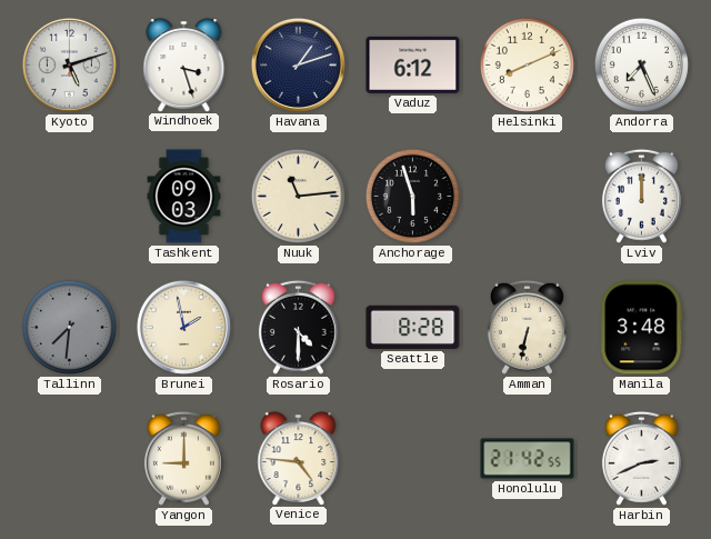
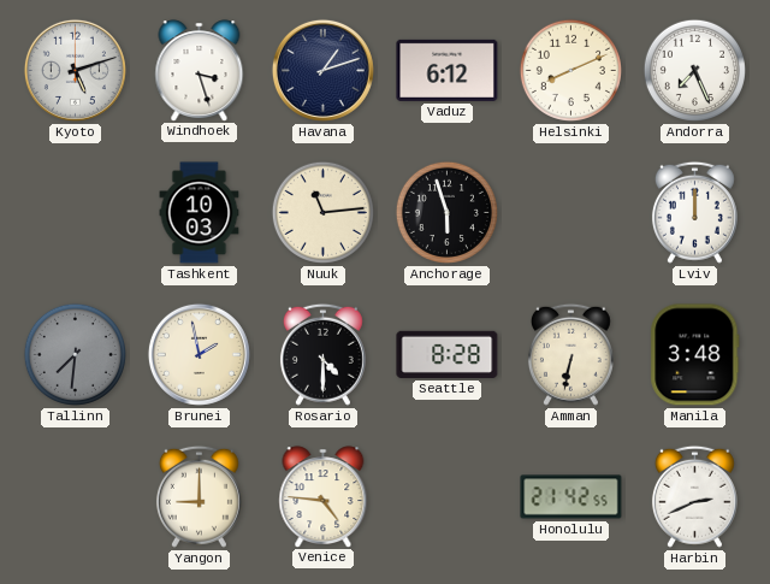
Tashkent: 09:03 -> 10:03 (200, 213)
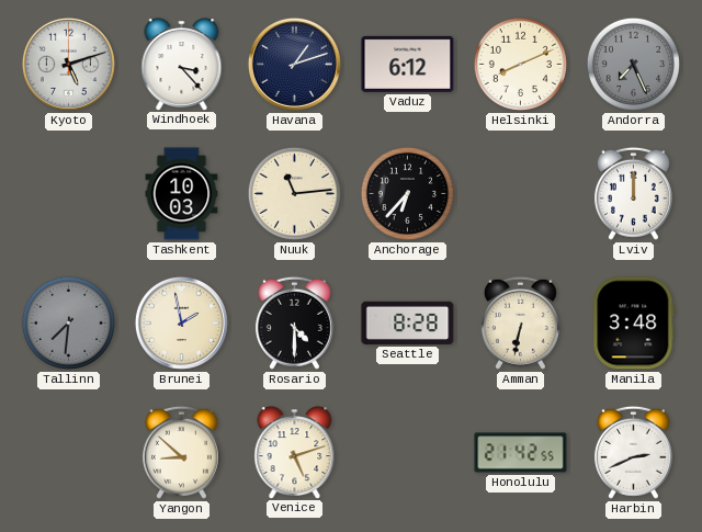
Windhoek: 3:27 -> 3:23 (182, 64)
Andorra dial: white -> grey (633, 64)
Anchorage: 5:57 -> 6:37 (407, 193)
Yangon: 9:00 -> 8:52 (181, 452)
Venice: 4:46 -> 5:12 (295, 452)
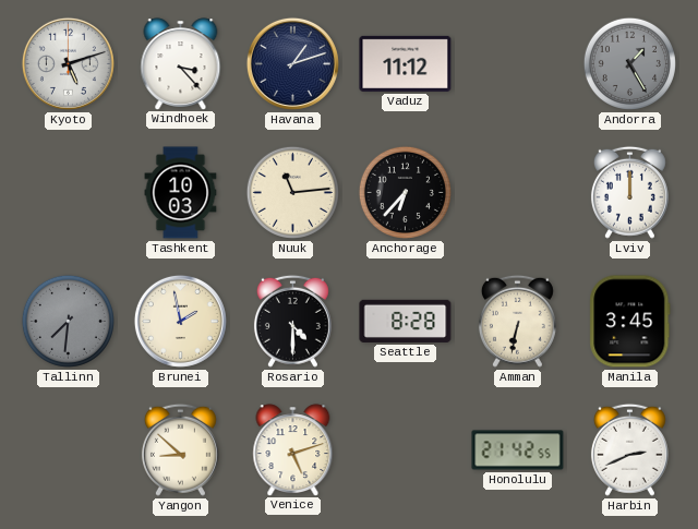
Vaduz: 6:12 -> 11:12 (406, 63)
Helsinki: 8:11 -> none (520, 64)
Andorra: 7:26 -> 1:25 (629, 63)
Manila: 3:48 -> 3:45 (630, 322)
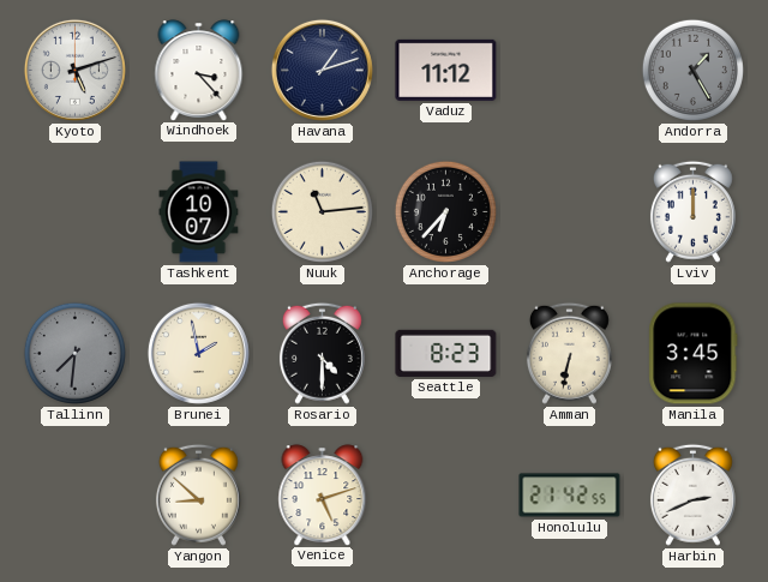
Tashkent: 10:03 -> 10:07 (199, 212)
Seattle: 8:28 -> 8:23 (446, 353)
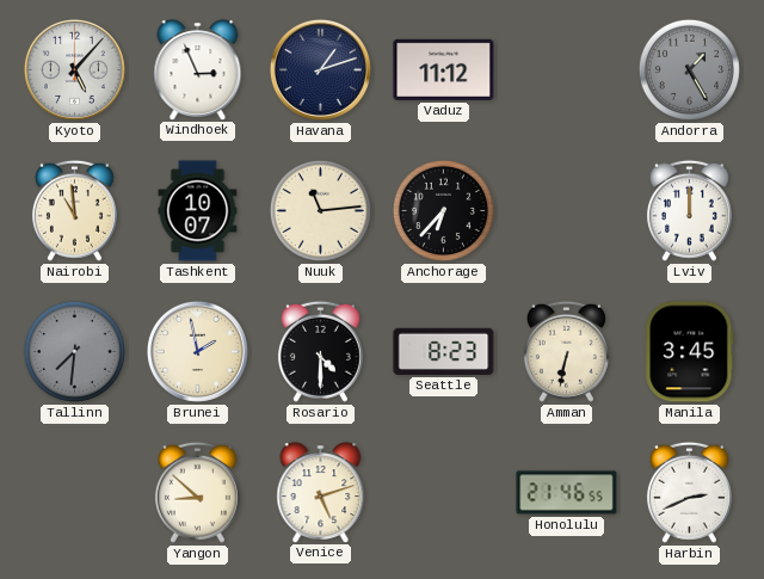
Kyoto: 5:12 -> 5:07 (74, 69)
Windhoek: 3:23 -> 2:56 (198, 69)
Nairobi: none -> 10:59 (74, 210)
Honolulu: 21:42 -> 21:46 (567, 493)
